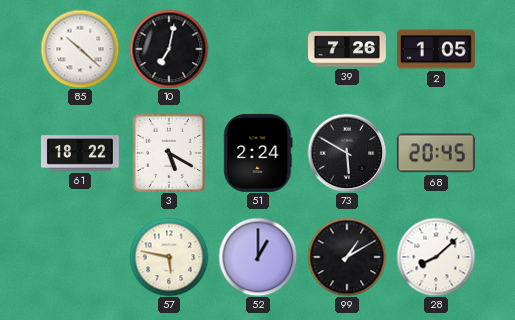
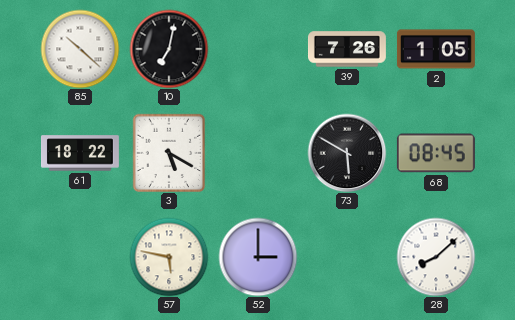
51: 2:24 -> none (258, 153)
68: 20:45 -> 08:45 (436, 153)
52: 1:00 -> 3:00 (258, 257)
99: 1:10 -> none (347, 257)
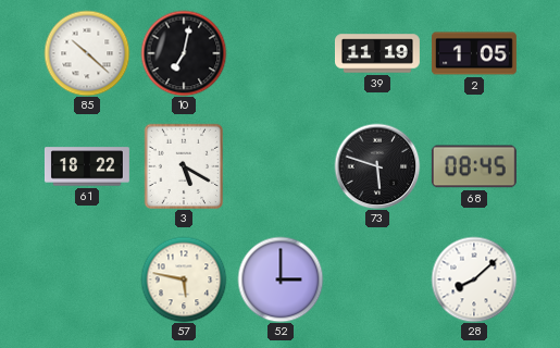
39: 7:26 -> 11:19 (378, 53)
73: 5:50 -> 5:48 (377, 166)
